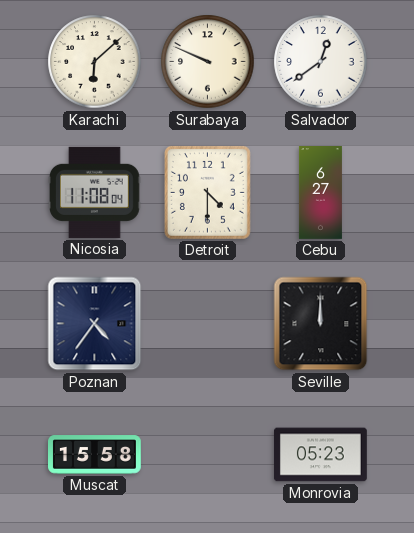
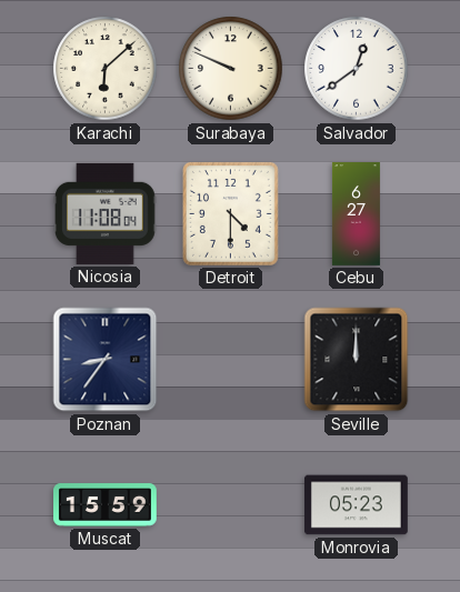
Poznan: 4:36 -> 8:36 (106, 360)
Muscat: 15:58 -> 15:59 (106, 505)
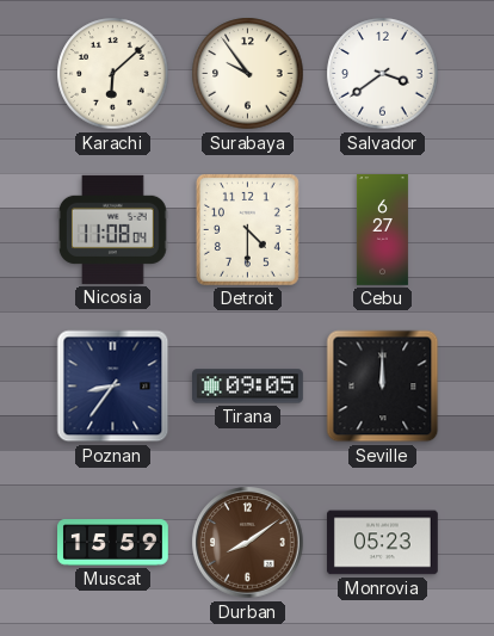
Surabaya: 9:49 -> 9:54 (248, 74)
Salvador: 12:39 -> 3:39 (383, 74)
Tirana: none -> 09:05 (248, 387)
Durban: none -> 8:09 (248, 543)
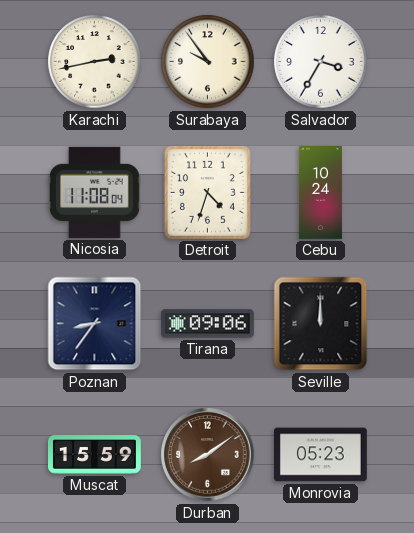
Karachi: 6:08 -> 2:43 (95, 62)
Salvador: 3:39 -> 3:35 (321, 62)
Detroit: 4:30 -> 4:33 (207, 192)
Cebu: 6:27 -> 10:24 (320, 193)
Tirana: 09:05 -> 09:06 (208, 324)
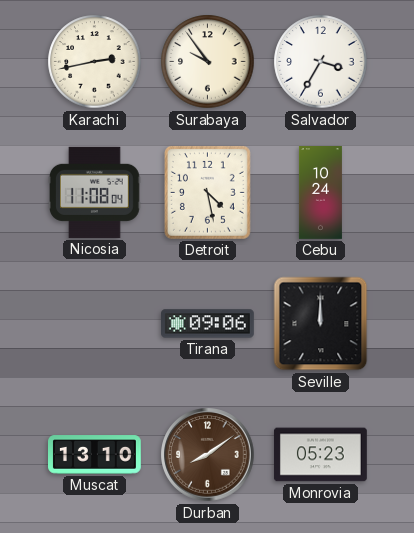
Detroit: 4:33 -> 4:28 (207, 192)
Poznan: 8:36 -> none (95, 324)
Muscat: 15:59 -> 13:10 (95, 455)
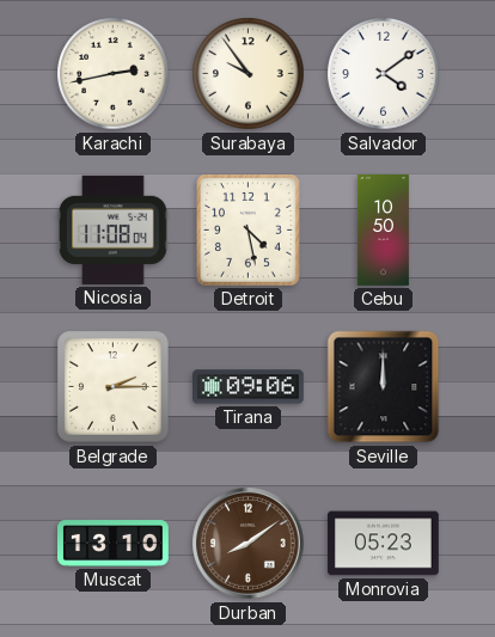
Salvador: 3:35 -> 4:09 (384, 74)
Cebu: 10:24 -> 10:50 (383, 231)
Belgrade: none -> 2:15 (114, 387)
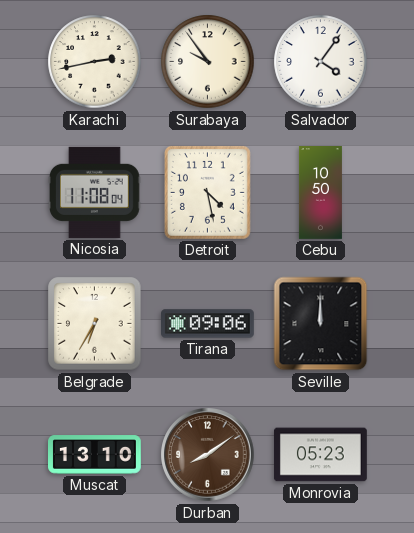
Salvador: 4:09 -> 4:06 (321, 62)
Belgrade: 2:15 -> 6:35 (95, 324)
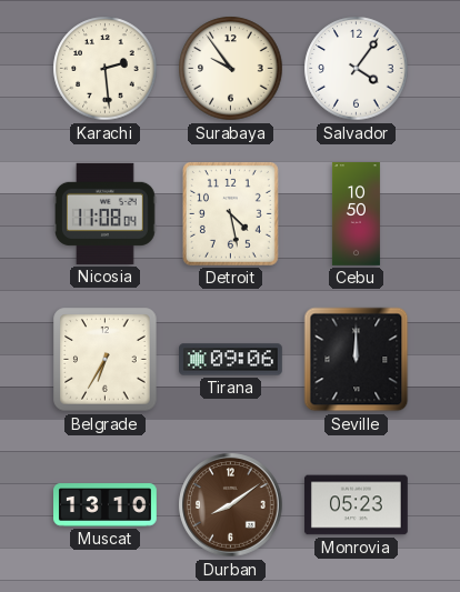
Karachi: 2:43 -> 2:29 (106, 69)
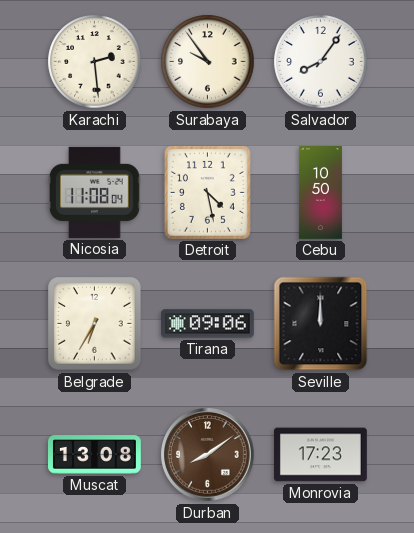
Salvador: 4:06 -> 8:06 (321, 62)
Muscat: 13:10 -> 13:08 (95, 455)
Monrovia: 05:23 -> 17:23 (321, 455)
